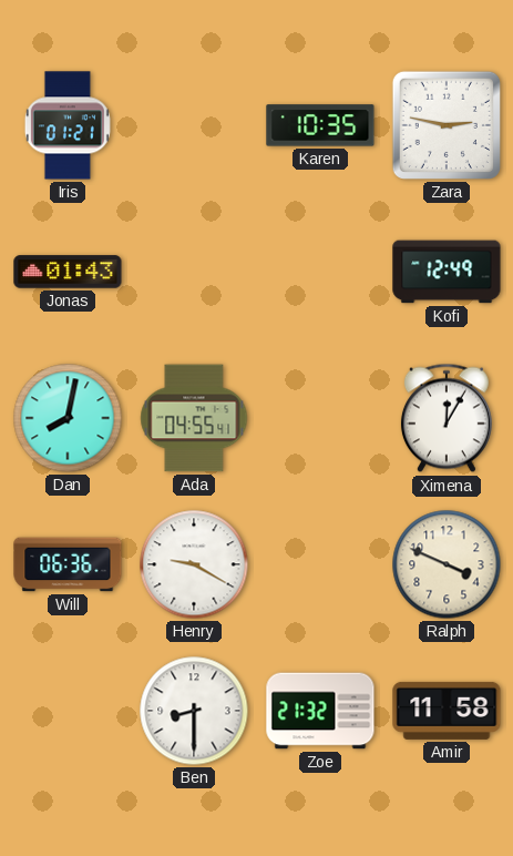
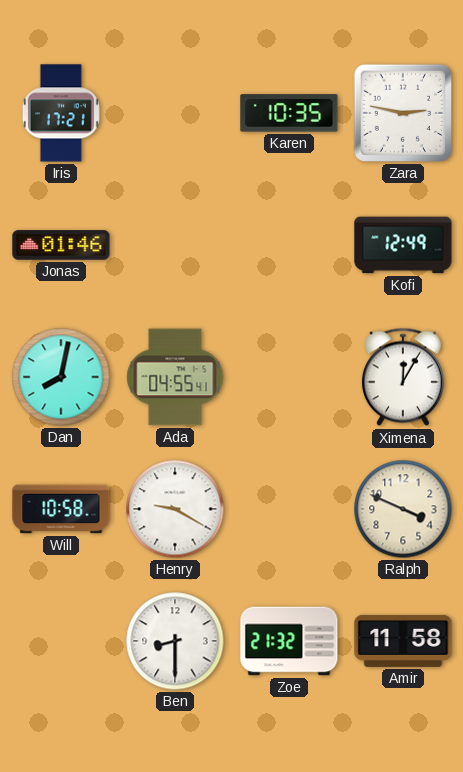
Iris: 01:21 -> 17:21 (61, 113)
Jonas: 01:43 -> 01:46 (61, 245)
Will: 06:36 -> 10:58 (61, 509)
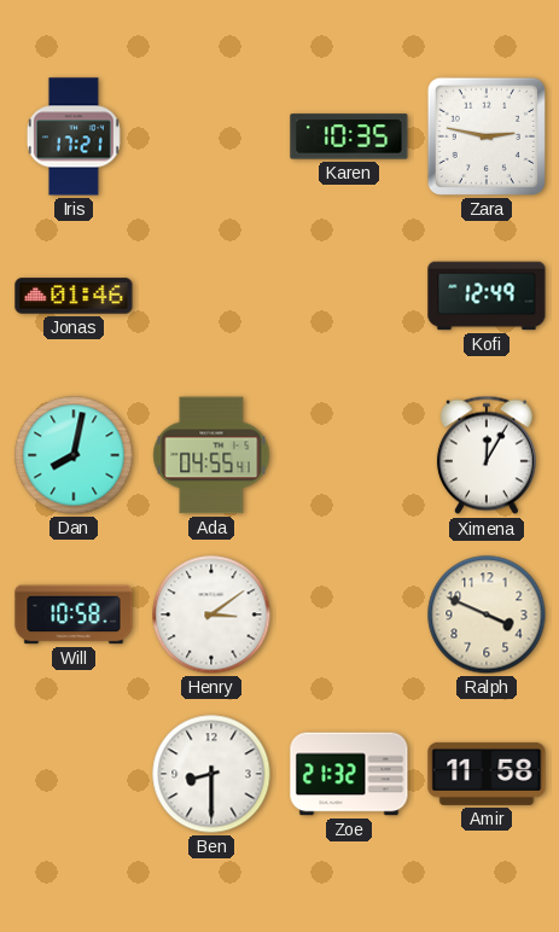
Henry: 9:20 -> 3:09 (211, 614)
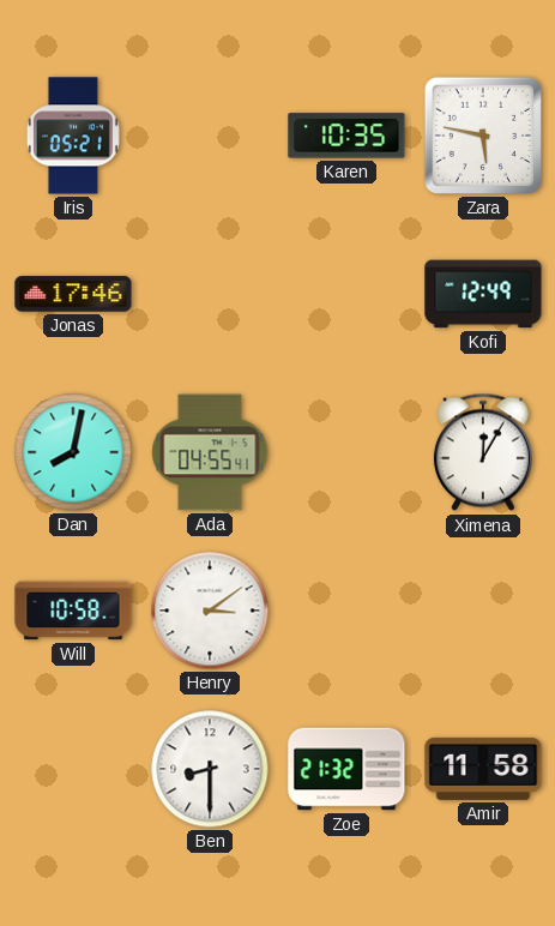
Iris: 17:21 -> 05:21 (73, 136)
Zara: 2:47 -> 5:47 (483, 136)
Jonas: 01:46 -> 17:46 (73, 294)
Ralph: 3:49 -> none (487, 614)
